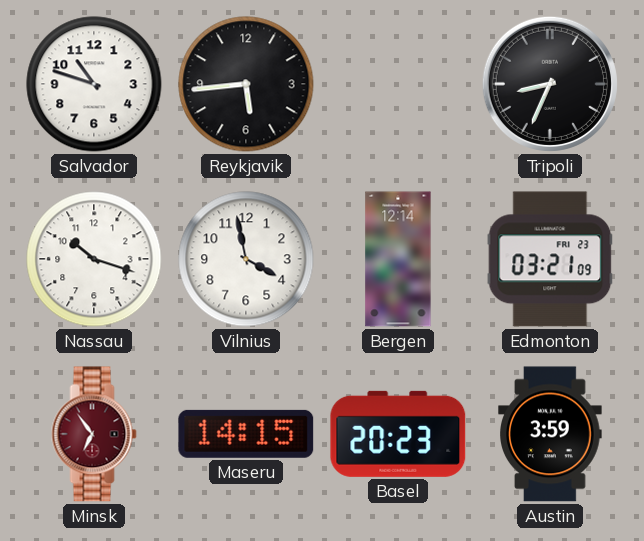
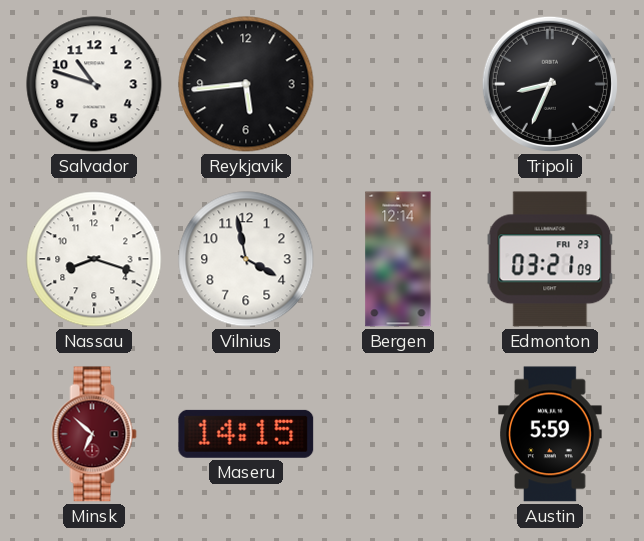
Nassau: 10:18 -> 8:18 (94, 259)
Minsk: 6:54 -> 6:52 (94, 434)
Basel: 20:23 -> none (398, 434)
Austin: 3:59 -> 5:59 (550, 434)
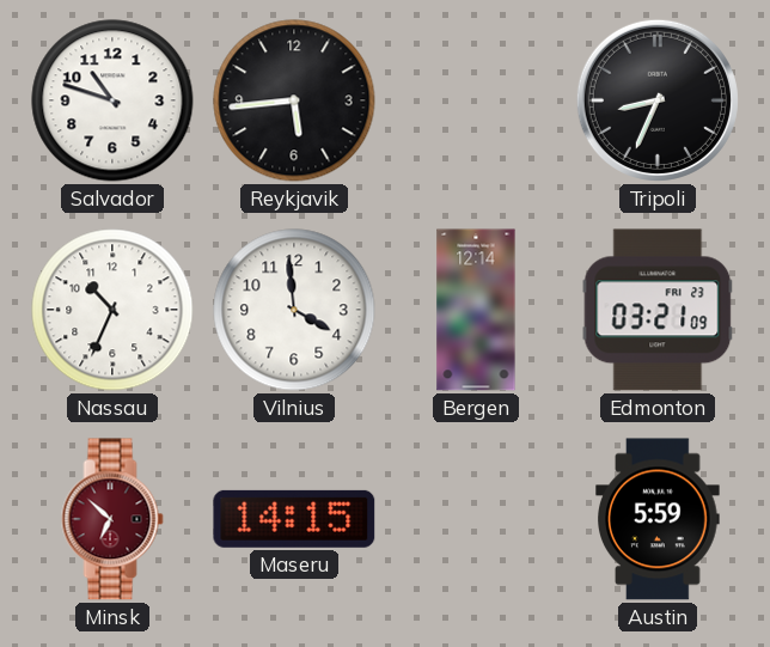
Nassau: 8:18 -> 10:34 (112, 310)
Vilnius: 3:58 -> 3:59 (294, 310)
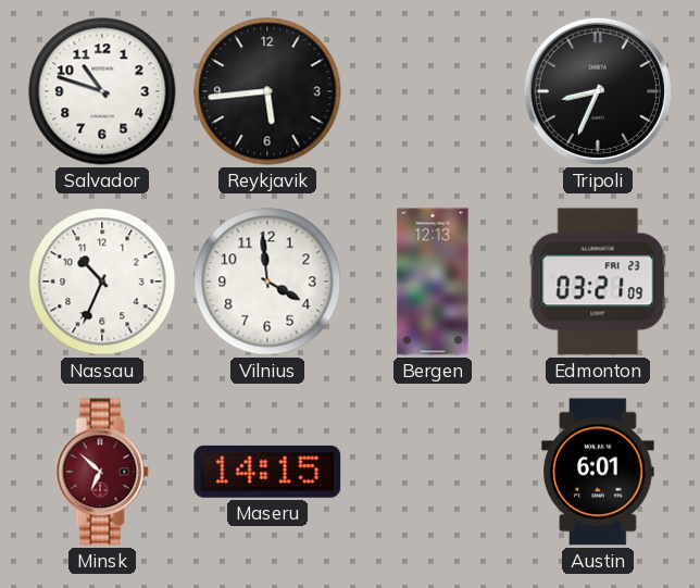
Bergen: 12:14 -> 12:13 (433, 282)
Austin: 5:59 -> 6:01 (598, 472)
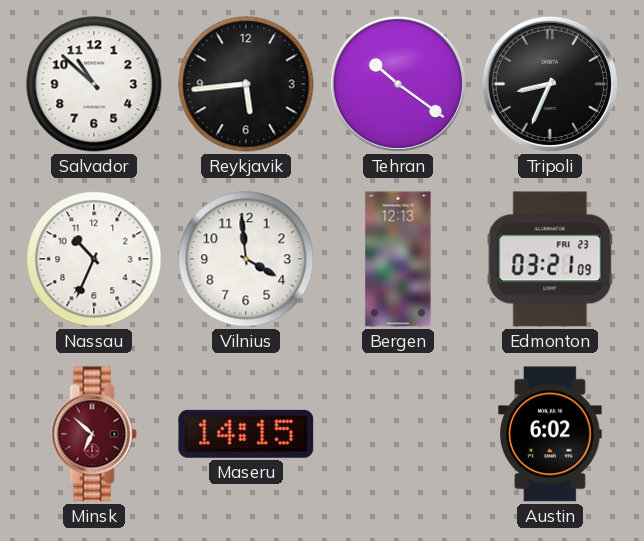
Salvador: 10:48 -> 10:52 (94, 84)
Tehran: none -> 10:21 (398, 84)
Austin: 6:01 -> 6:02 (550, 434)
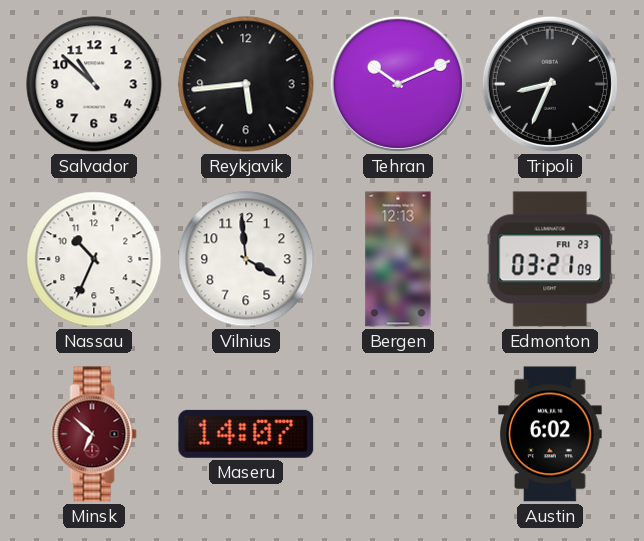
Tehran: 10:21 -> 10:11 (398, 84)
Maseru: 14:15 -> 14:07 (246, 434)
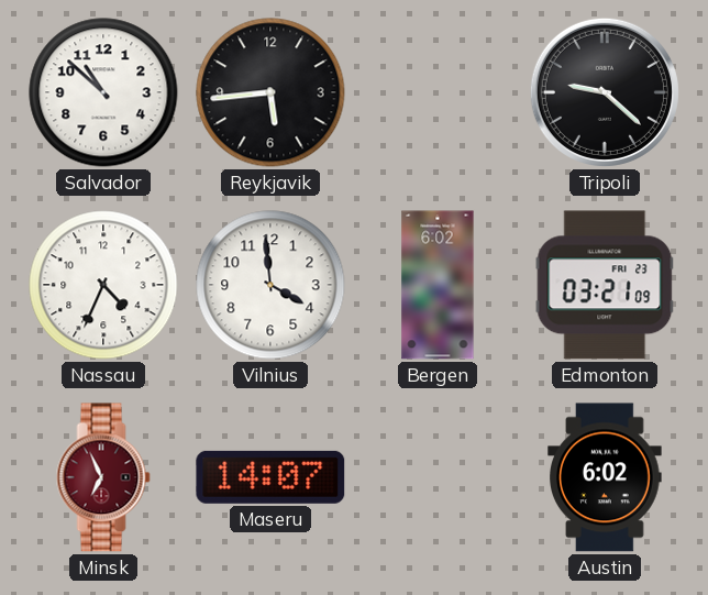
Tehran: 10:11 -> none (398, 84)
Tripoli: 8:34 -> 9:22 (605, 92)
Nassau: 10:34 -> 4:34 (103, 285)
Bergen: 12:13 -> 6:02 (438, 285)
Minsk: 6:52 -> 6:56 (103, 477)
